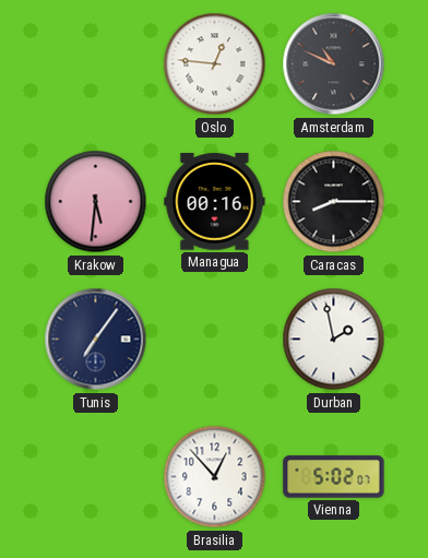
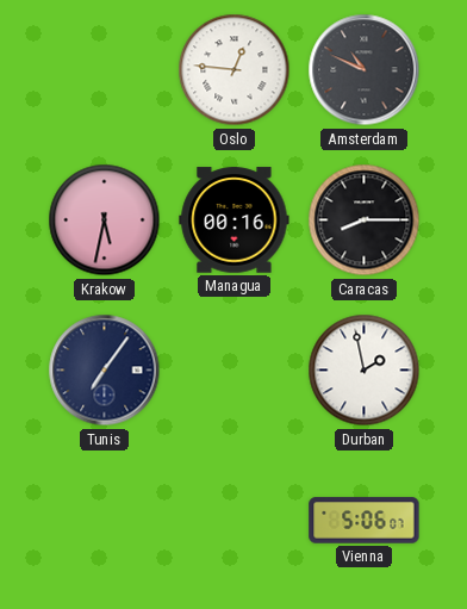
Krakow: 5:31 -> 5:32 (105, 220)
Brasilia: 12:53 -> none (215, 477)
Vienna: 5:02 -> 5:06 (365, 521)
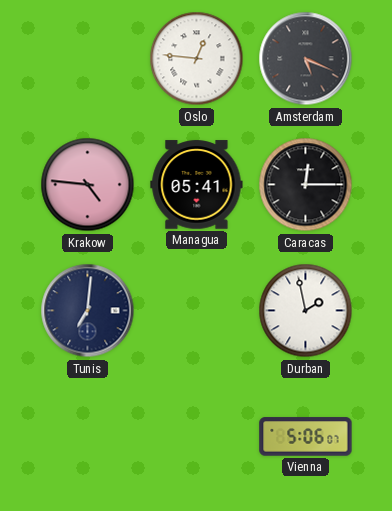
Amsterdam: 10:49 -> 5:19 (306, 59)
Krakow: 5:32 -> 4:46 (88, 185)
Managua: 00:16 -> 05:41 (197, 185)
Caracas: 8:15 -> 12:15 (306, 185)
Tunis: 7:06 -> 7:01 (88, 311)
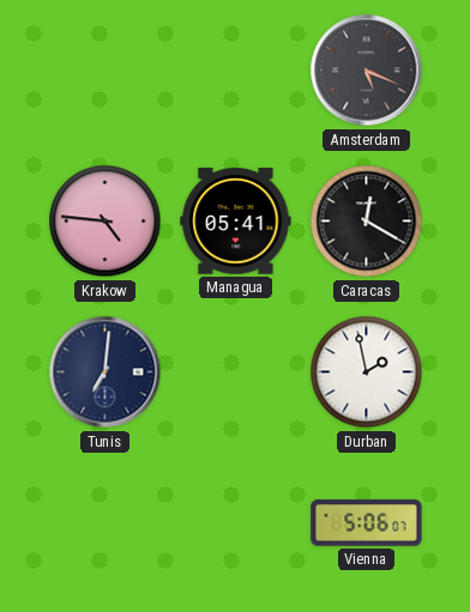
Oslo: 12:46 -> none (197, 59)
Caracas: 12:15 -> 12:20 (367, 222)
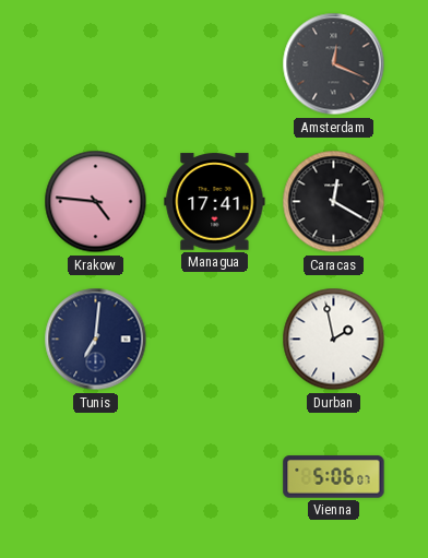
Amsterdam: 5:19 -> 12:19 (334, 64)
Managua: 05:41 -> 17:41 (215, 202)
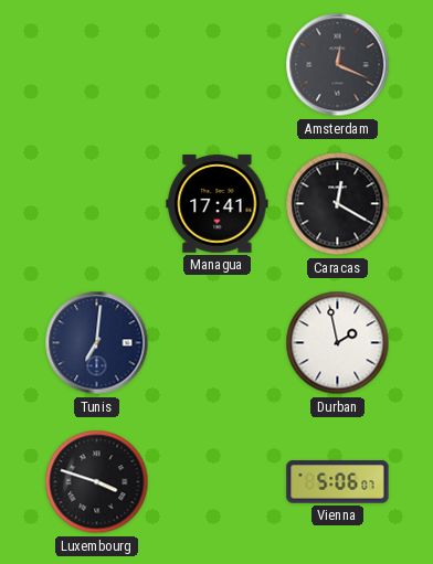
Krakow: 4:46 -> none (96, 202)
Luxembourg: none -> 3:48 (97, 482)
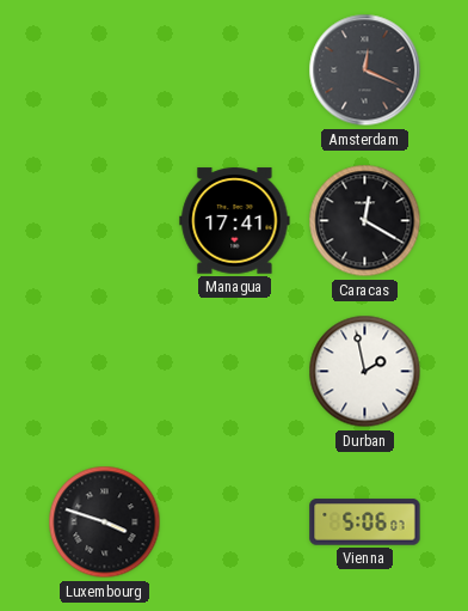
Tunis: 7:01 -> none (97, 343)
